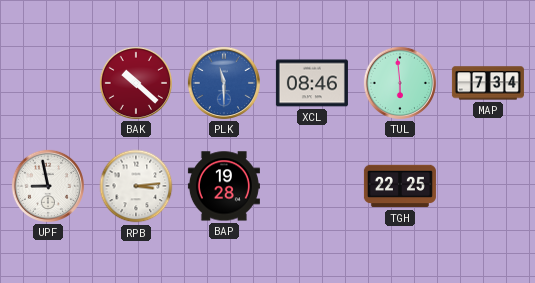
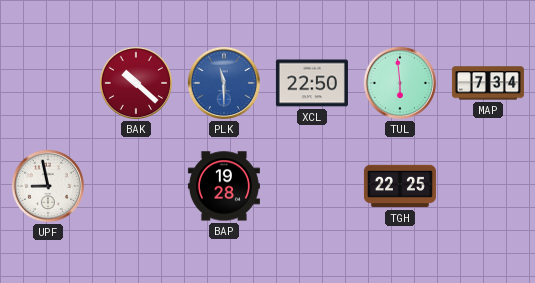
XCL: 08:46 -> 22:50 (312, 83)
RPB: 3:14 -> none (136, 186)
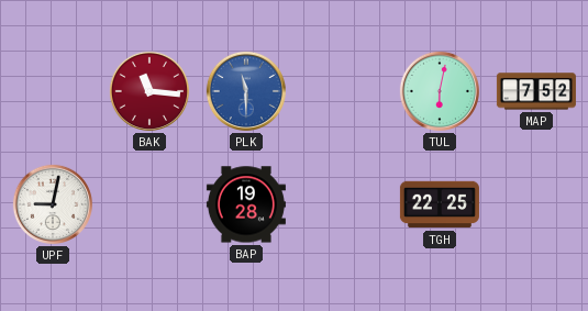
BAK: 10:22 -> 11:16 (149, 91)
XCL: 22:50 -> none (312, 83)
TUL: 5:59 -> 6:02 (440, 91)
MAP: 7:34 -> 7:52 (536, 91)
UPF: 8:58 -> 9:02 (53, 204)
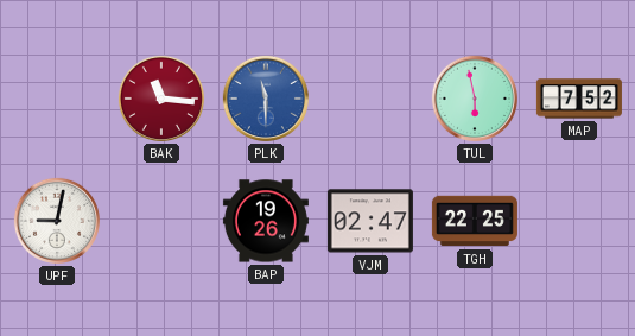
TUL: 6:02 -> 5:58 (475, 99)
BAP: 19:28 -> 19:26 (266, 221)
VJM: none -> 02:47 (370, 221)
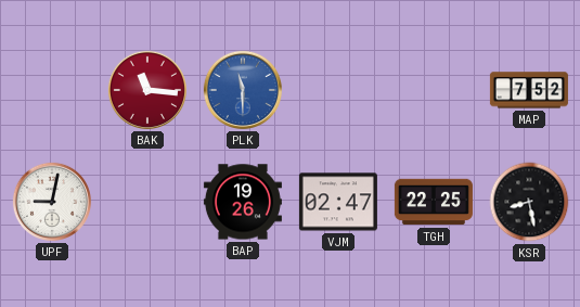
TUL: 5:58 -> none (475, 99)
KSR: none -> 8:28 (529, 202)
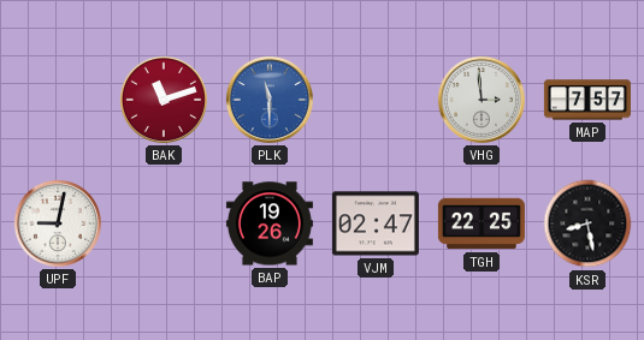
BAK: 11:16 -> 11:12 (164, 100)
VHG: none -> 2:59 (481, 100)
MAP: 7:52 -> 7:57 (587, 100)
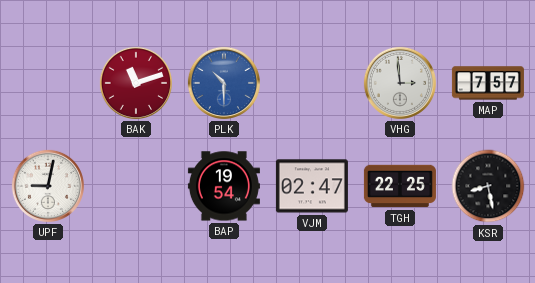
PLK: 11:30 -> 10:30 (224, 83)
BAP: 19:26 -> 19:54 (224, 186)
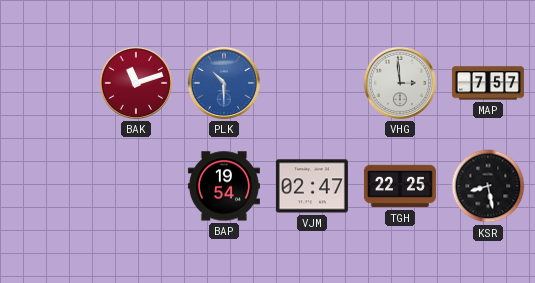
UPF: 9:02 -> none (48, 186)
